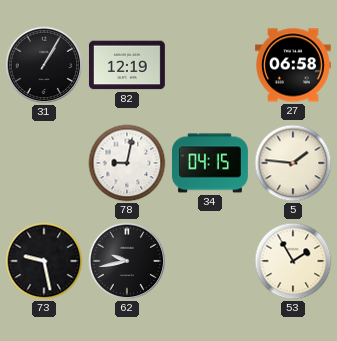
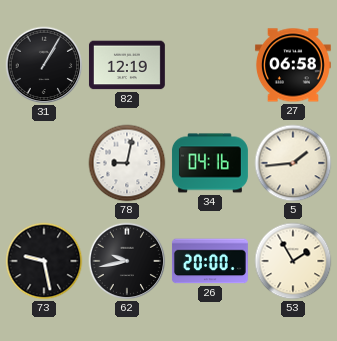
34: 04:15 -> 04:16 (210, 163)
5: 1:46 -> 1:44 (293, 163)
26: none -> 20:00 (210, 261)
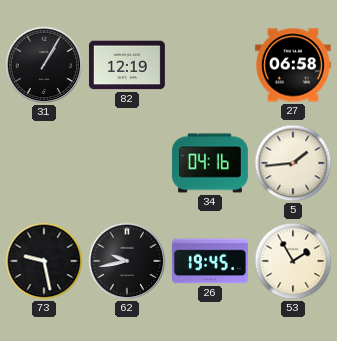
78: 9:02 -> none (127, 163)
26: 20:00 -> 19:45 (210, 261)
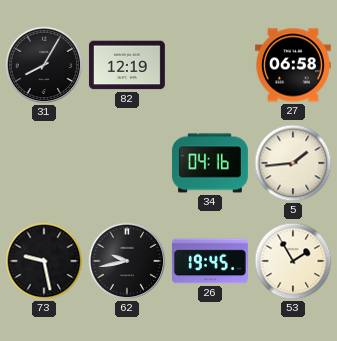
31: 1:05 -> 8:05 (44, 65)
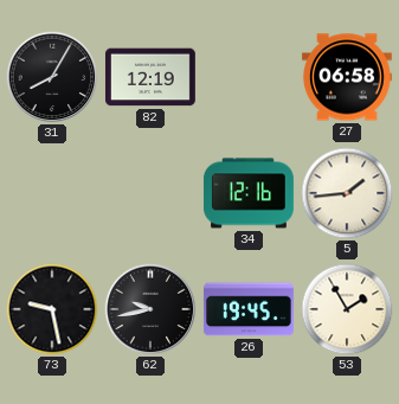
34: 04:16 -> 12:16 (249, 193)
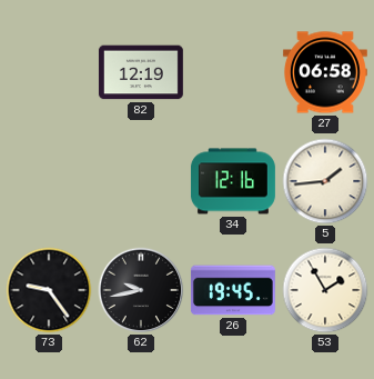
31: 8:05 -> none (52, 77)
73: 9:28 -> 9:24 (49, 290)
